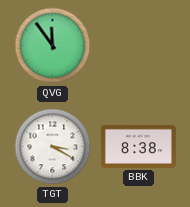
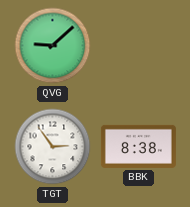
QVG: 11:54 -> 9:08 (53, 46)
TGT: 3:20 -> 2:54 (53, 147)
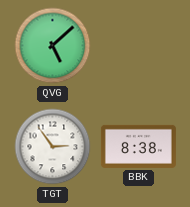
QVG: 9:08 -> 5:08 (53, 46)
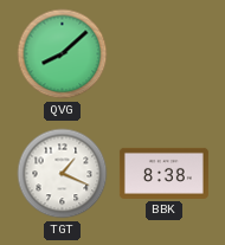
QVG: 5:08 -> 8:08 (63, 54)
TGT: 2:54 -> 1:19 (63, 174)
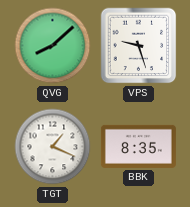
VPS: none -> 9:27 (139, 46)
BBK: 8:38 -> 8:35 (138, 146)
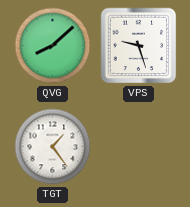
TGT: 1:19 -> 1:24 (53, 147)
BBK: 8:35 -> none (138, 146)
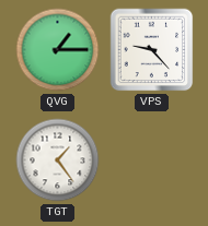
QVG: 8:08 -> 1:15 (58, 50)
VPS: 9:27 -> 9:23 (152, 50)
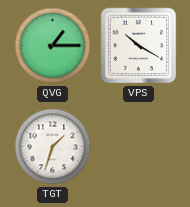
VPS: 9:23 -> 10:20 (139, 46)
TGT: 1:24 -> 1:33 (53, 147)
